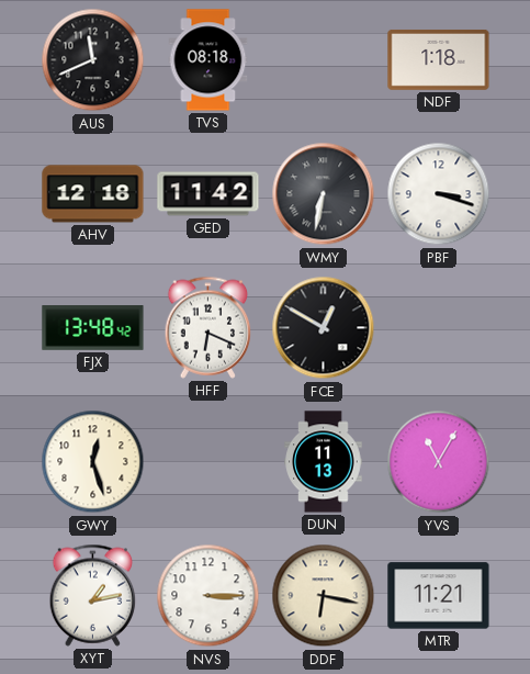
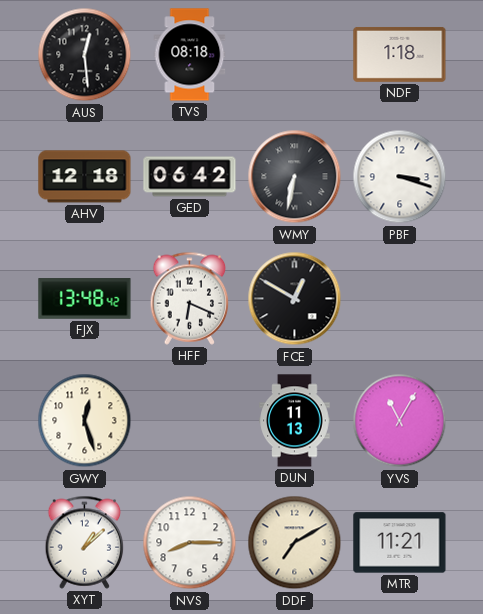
AUS: 11:41 -> 12:29 (85, 55)
GED: 11:42 -> 06:42 (190, 177)
XYT: 1:13 -> 1:08 (85, 542)
NVS: 3:15 -> 8:15 (190, 543)
DDF: 6:17 -> 7:10 (295, 543)
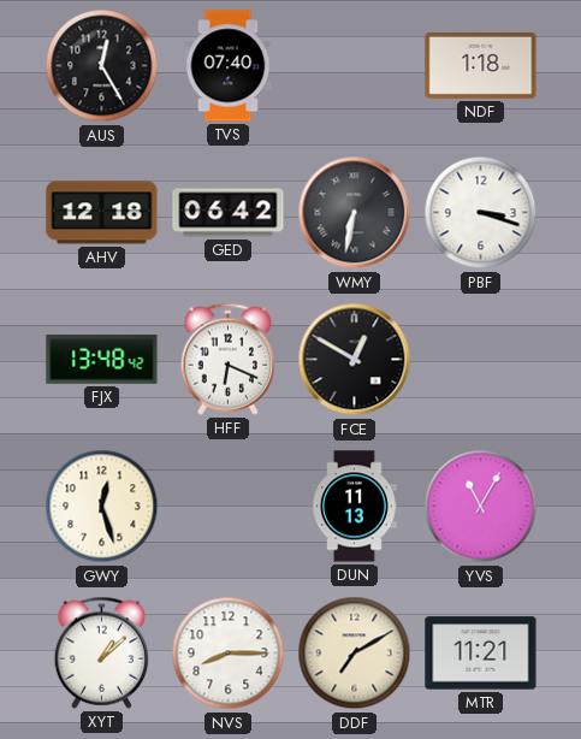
AUS: 12:29 -> 12:25 (102, 66)
TVS: 08:18 -> 07:40 (229, 66)
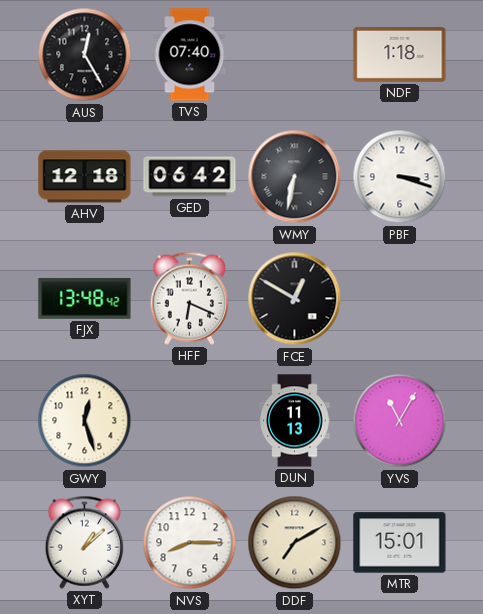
MTR: 11:21 -> 15:01 (400, 543)
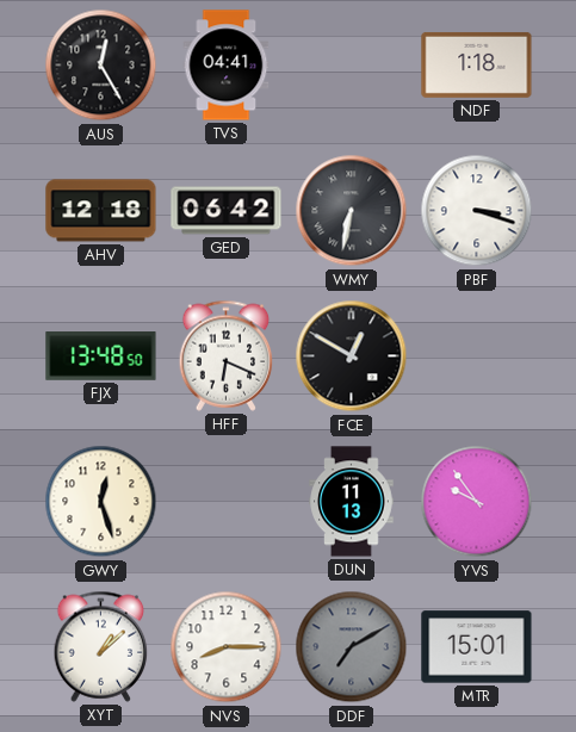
TVS: 07:40 -> 04:41 (227, 66)
FJX: 13:48:42 -> 13:48:50 (101, 356)
YVS: 11:05 -> 9:54 (477, 502)
DDF dial: cream -> grey (352, 647)
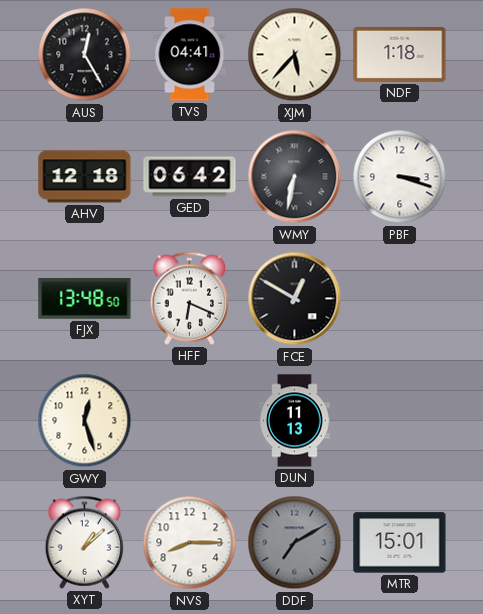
XJM: none -> 5:37 (295, 55)
YVS: 9:54 -> none (477, 502)
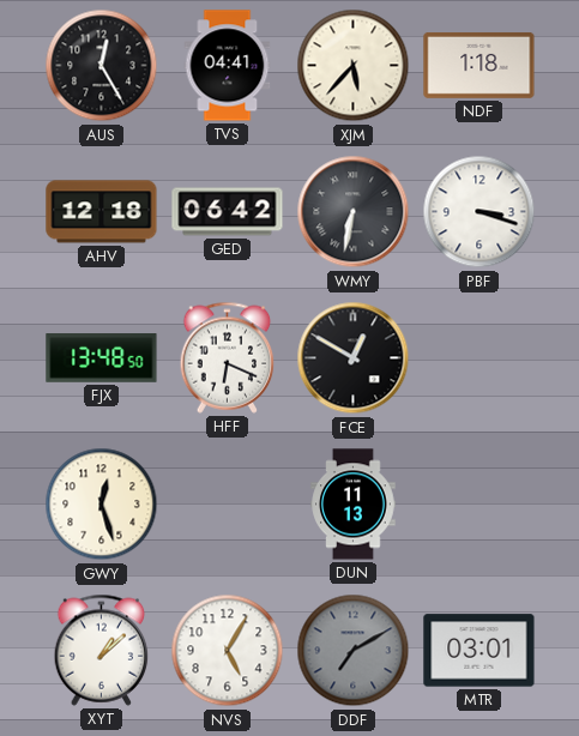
NVS: 8:15 -> 5:05 (228, 651)
MTR: 15:01 -> 03:01 (480, 651)
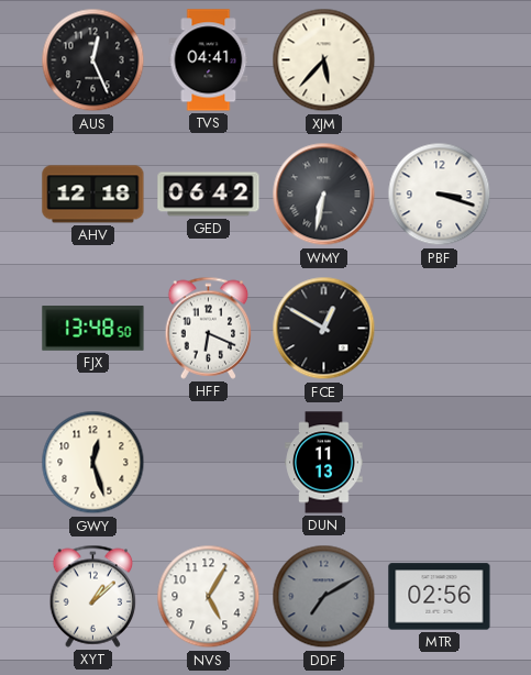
AUS: 12:25 -> 12:26 (93, 60)
NDF: 1:18 -> none (480, 65)
MTR: 03:01 -> 02:56 (440, 597)
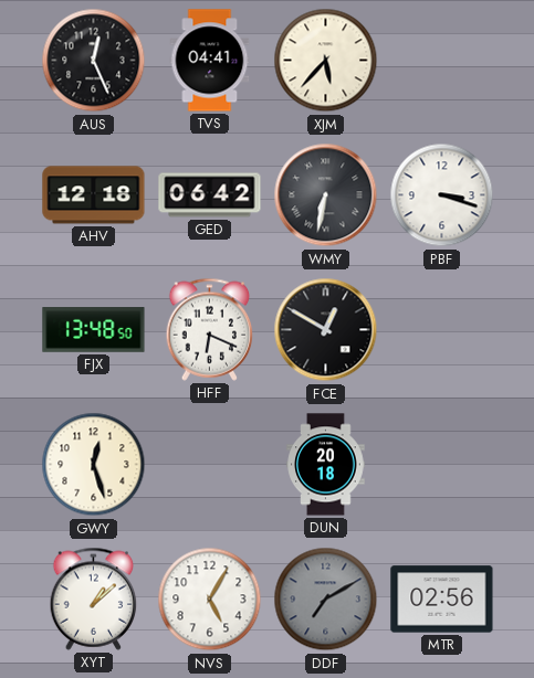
DUN: 11:13 -> 20:18 (326, 465)
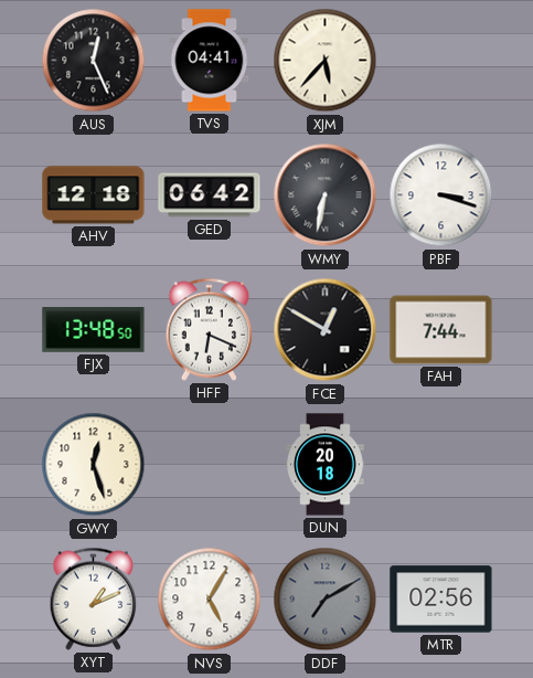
FAH: none -> 7:44 (441, 330)
XYT: 1:08 -> 1:11 (94, 598)
